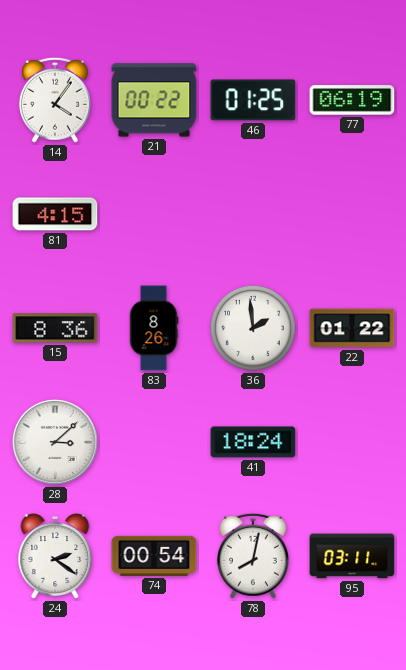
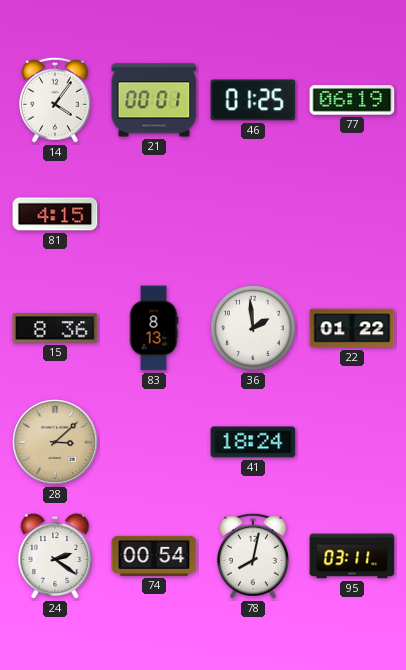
21: 00:22 -> 00:01 (154, 100)
83: 8:26 -> 8:13 (154, 328)
28 dial: white -> champagne (56, 443)
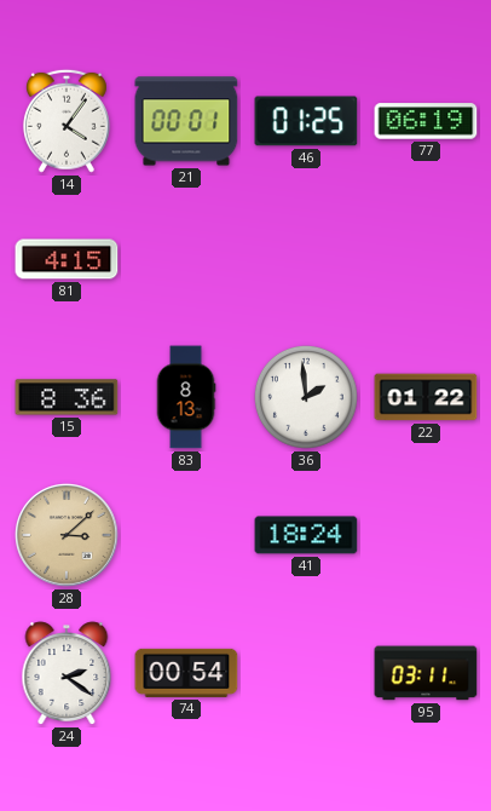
78: 8:02 -> none (253, 556)
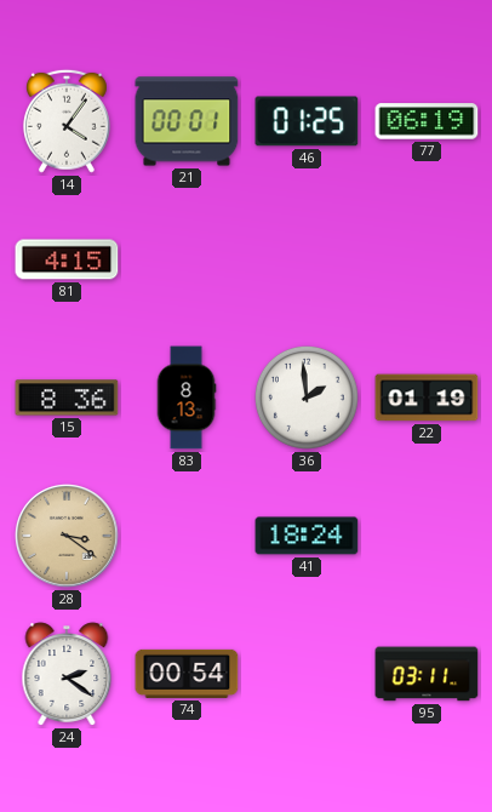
22: 01:22 -> 01:19 (427, 398)
28: 3:08 -> 3:21 (68, 537)
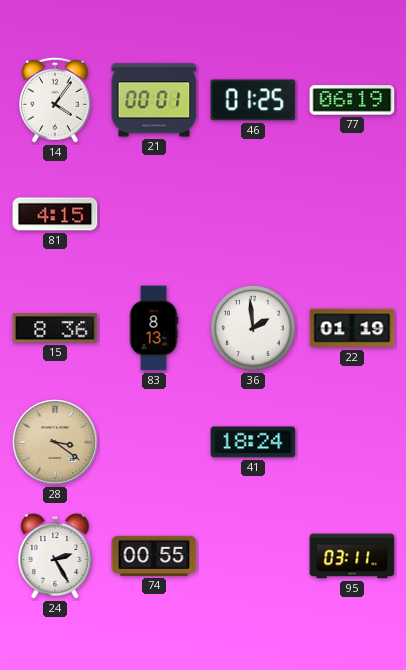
24: 2:21 -> 2:25 (55, 556)
74: 00:54 -> 00:55 (154, 556)
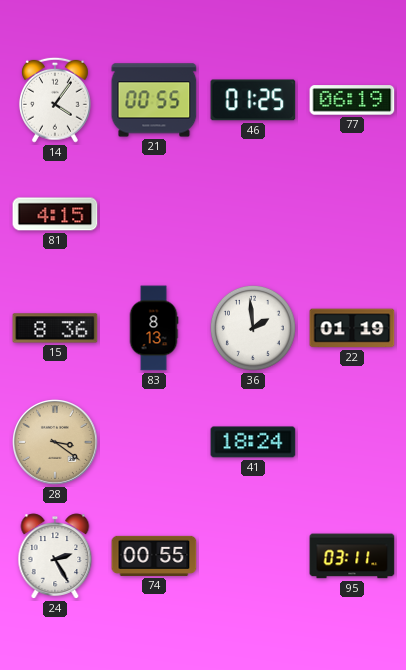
21: 00:01 -> 00:55 (154, 100)
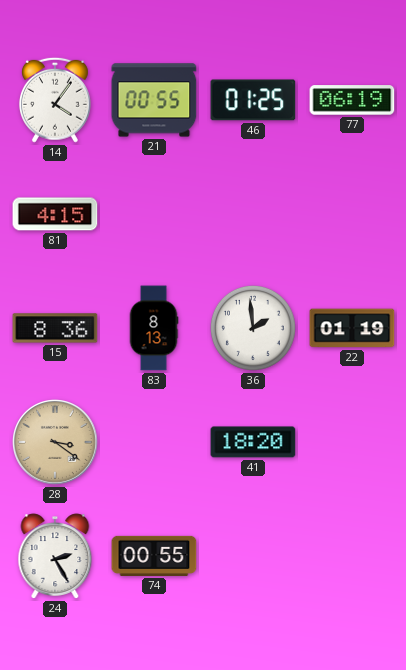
41: 18:24 -> 18:20 (253, 442)
95: 03:11 -> none (352, 556)
